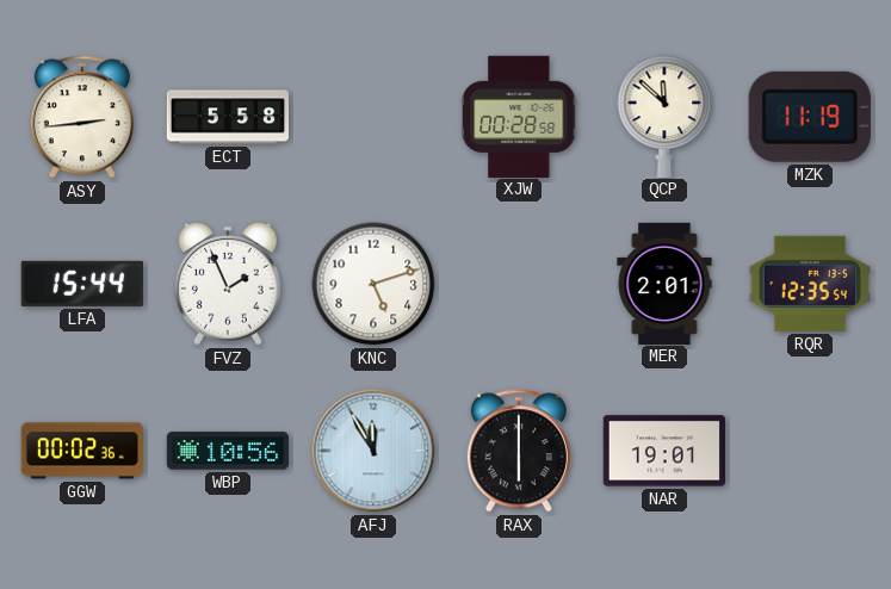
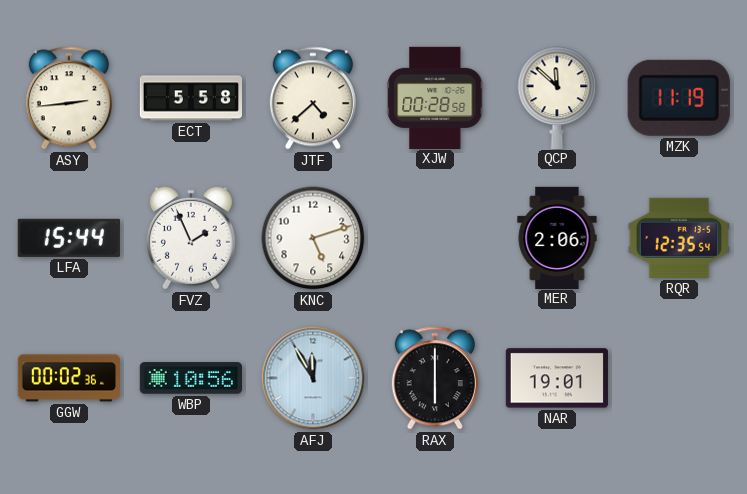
JTF: none -> 4:38 (313, 98)
MER: 2:01 -> 2:06 (557, 237)
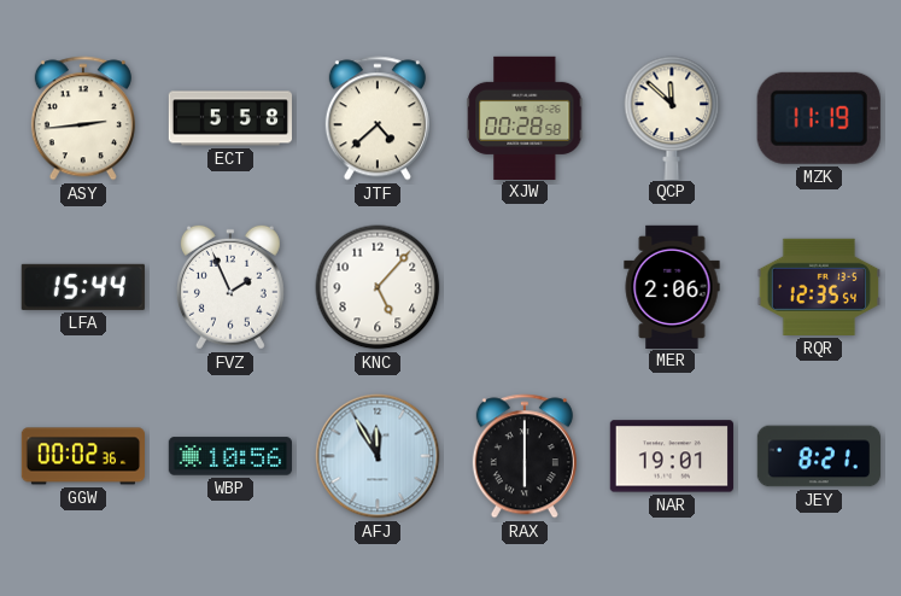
KNC: 5:12 -> 5:07 (378, 287)
JEY: none -> 8:21 (818, 456)
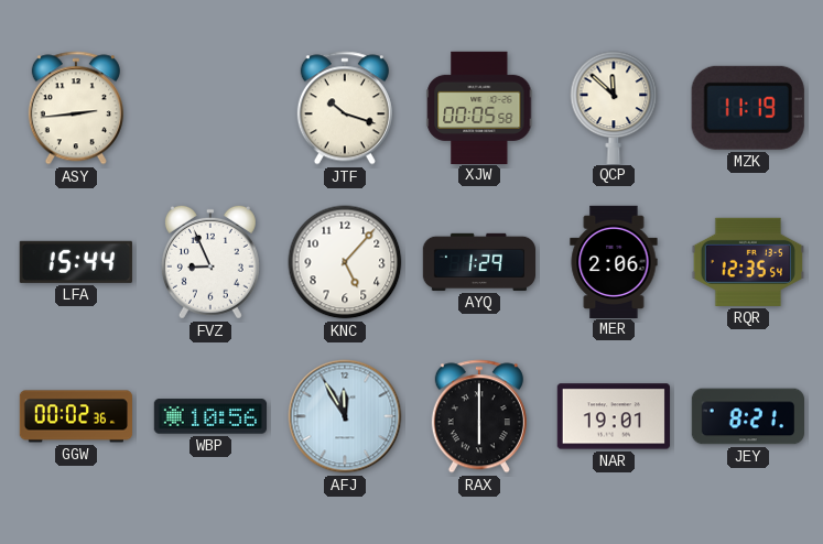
ECT: 5:58 -> none (230, 118)
JTF: 4:38 -> 10:18 (345, 108)
XJW: 00:28 -> 00:05 (479, 107)
FVZ: 1:56 -> 8:56 (210, 262)
AYQ: none -> 1:29 (479, 262)
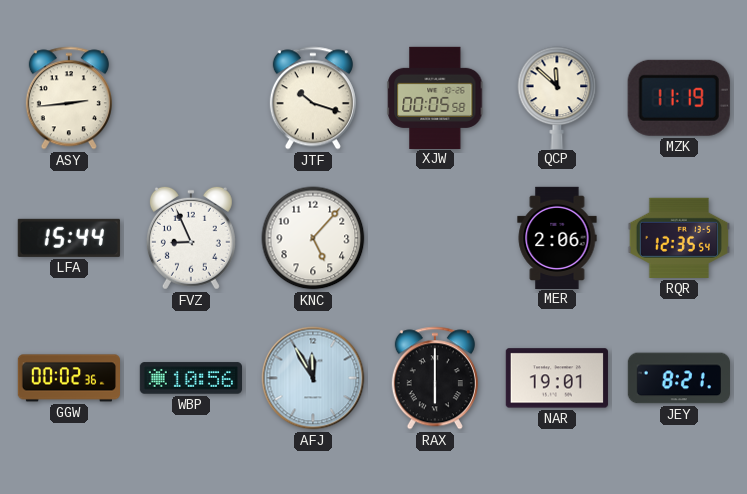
AYQ: 1:29 -> none (479, 262)
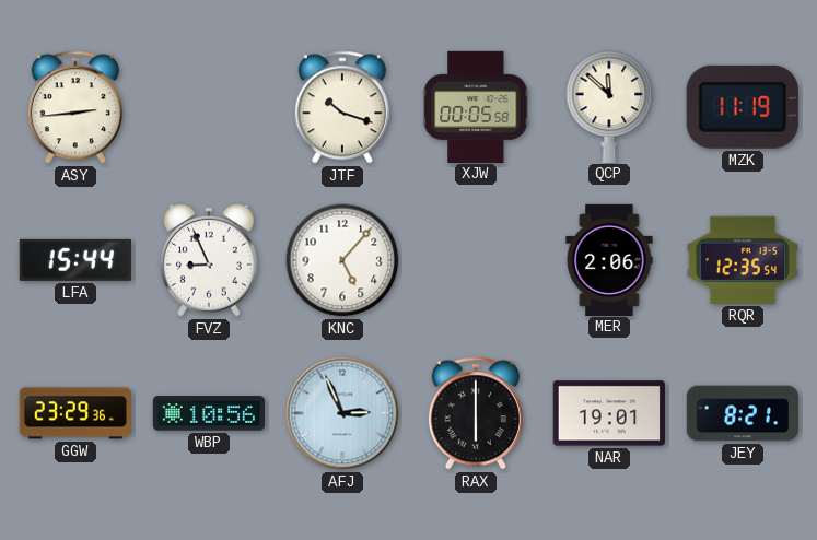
GGW: 00:02 -> 23:29 (74, 413)
AFJ: 11:55 -> 2:56 (342, 413)
